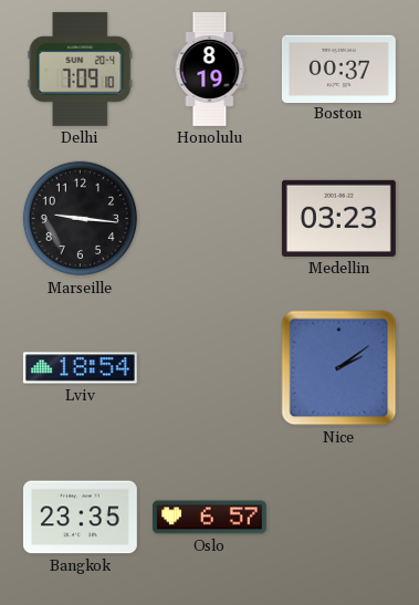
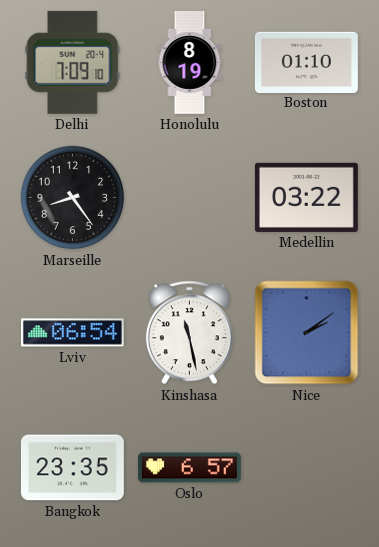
Boston: 00:37 -> 01:10 (306, 62)
Marseille: 9:16 -> 8:24 (73, 198)
Medellin: 03:23 -> 03:22 (306, 197)
Lviv: 18:54 -> 06:54 (72, 333)
Kinshasa: none -> 11:28 (189, 333)
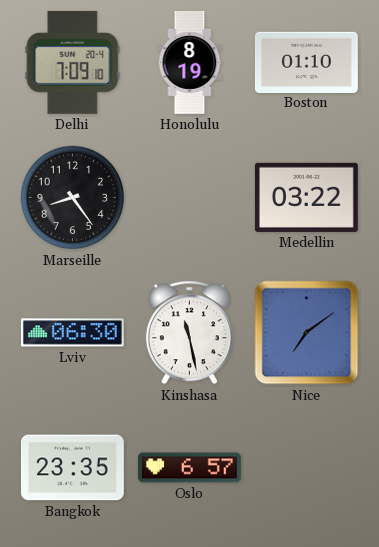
Lviv: 06:54 -> 06:30 (72, 333)
Nice: 2:09 -> 7:09 (307, 333)
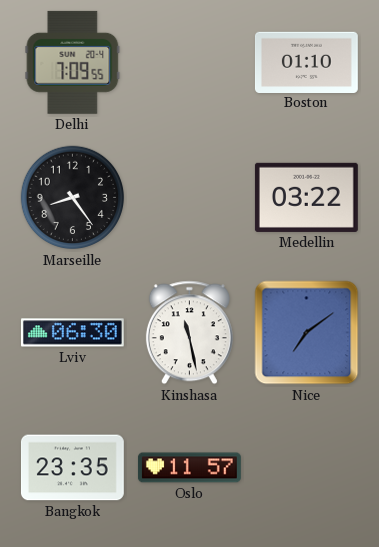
Delhi: 7:09:10 -> 7:09:55 (73, 62)
Honolulu: 8:19 -> none (190, 63)
Oslo: 6:57 -> 11:57 (189, 468)
